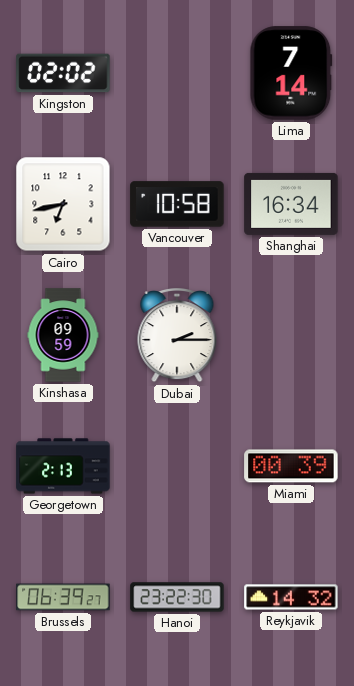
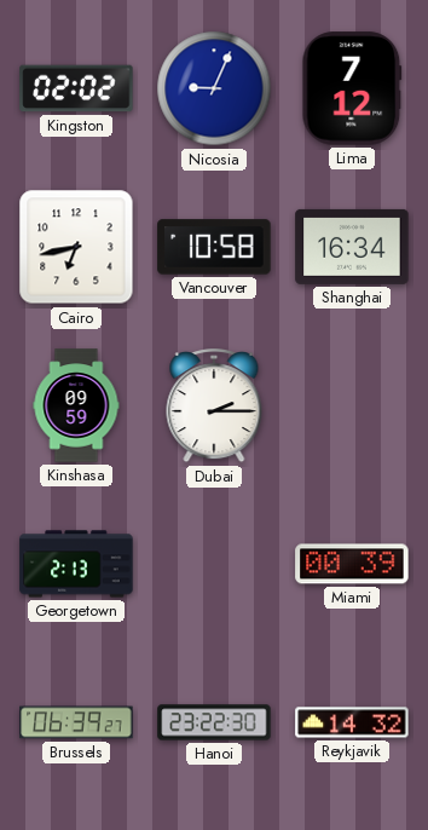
Nicosia: none -> 9:04 (214, 88)
Lima: 7:14 -> 7:12 (352, 88)
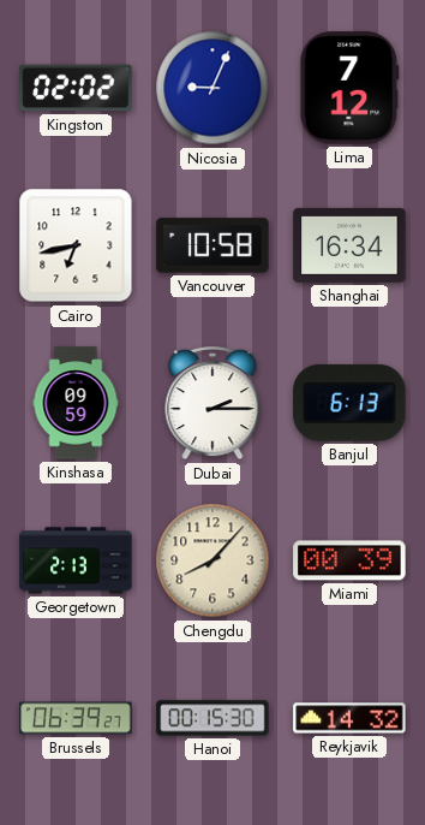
Banjul: none -> 6:13 (349, 403)
Chengdu: none -> 8:07 (212, 560)
Hanoi: 23:22 -> 00:15 (212, 718)
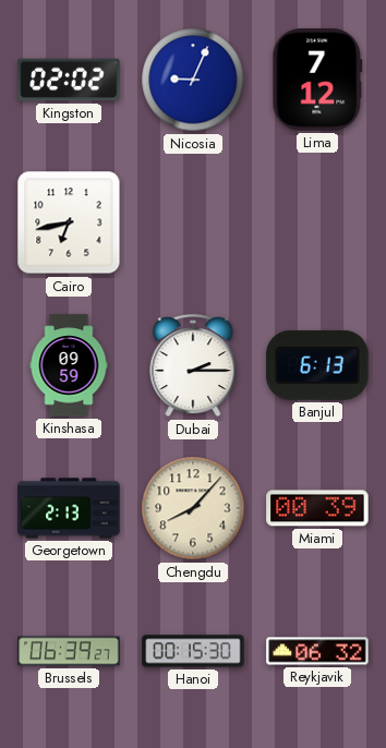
Vancouver: 10:58 -> none (212, 245)
Shanghai: 16:34 -> none (349, 245)
Reykjavik: 14:32 -> 06:32 (317, 651)
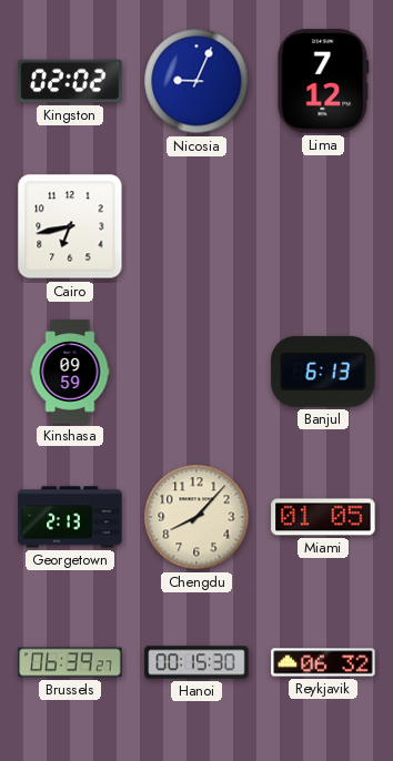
Dubai: 2:15 -> none (193, 366)
Miami: 00:39 -> 01:05 (323, 517)
